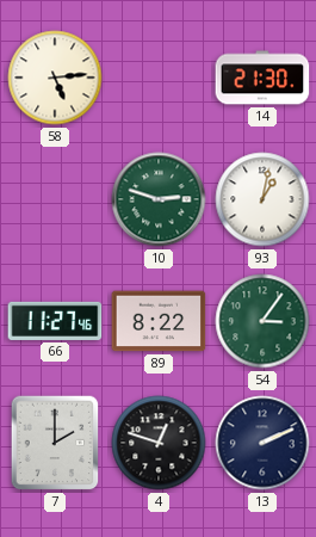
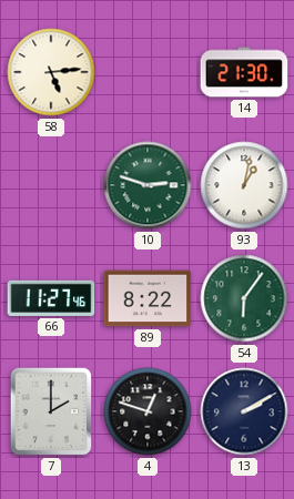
54: 3:06 -> 6:06 (244, 298)
13: 2:11 -> 2:10 (244, 411)
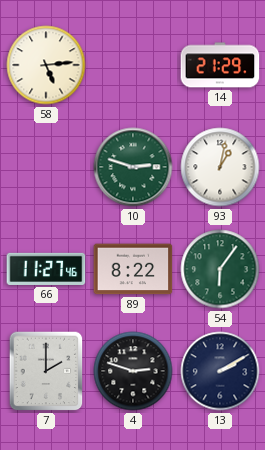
14: 21:30 -> 21:29 (220, 65)
4: 12:48 -> 2:48 (133, 371)
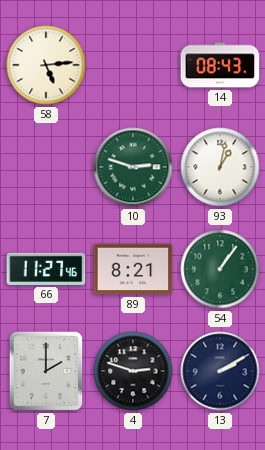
14: 21:29 -> 08:43 (220, 65)
89: 8:22 -> 8:21 (133, 269)
54: 6:06 -> 1:06 (220, 269)
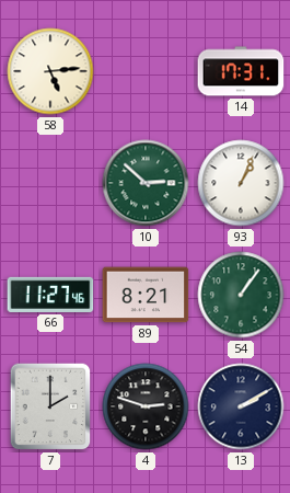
14: 08:43 -> 17:31 (241, 71)
10: 2:48 -> 2:52 (146, 183)
93: 1:02 -> 1:04 (241, 183)
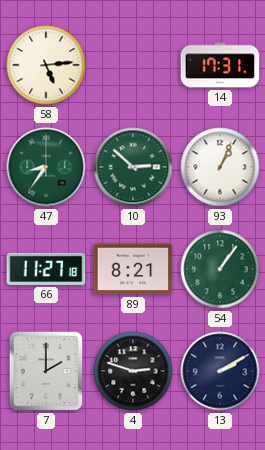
47: none -> 8:36 (46, 167)
66: 11:27:46 -> 11:27:18 (46, 269)
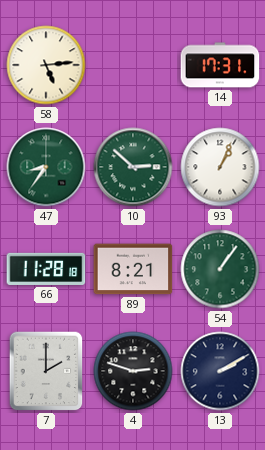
66: 11:27 -> 11:28 (46, 269)
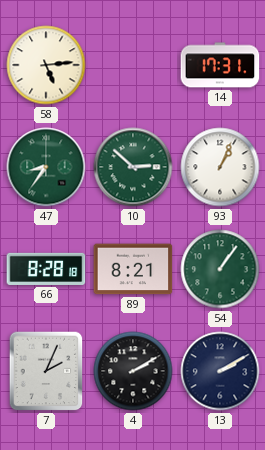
66: 11:28 -> 8:28 (46, 269)
7: 2:00 -> 2:04 (46, 371)
4: 2:48 -> 2:10 (133, 371)
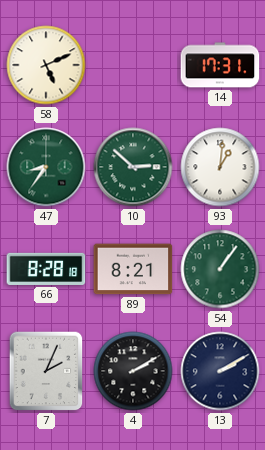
58: 5:14 -> 5:11 (46, 65)
93: 1:04 -> 1:01 (220, 167)
